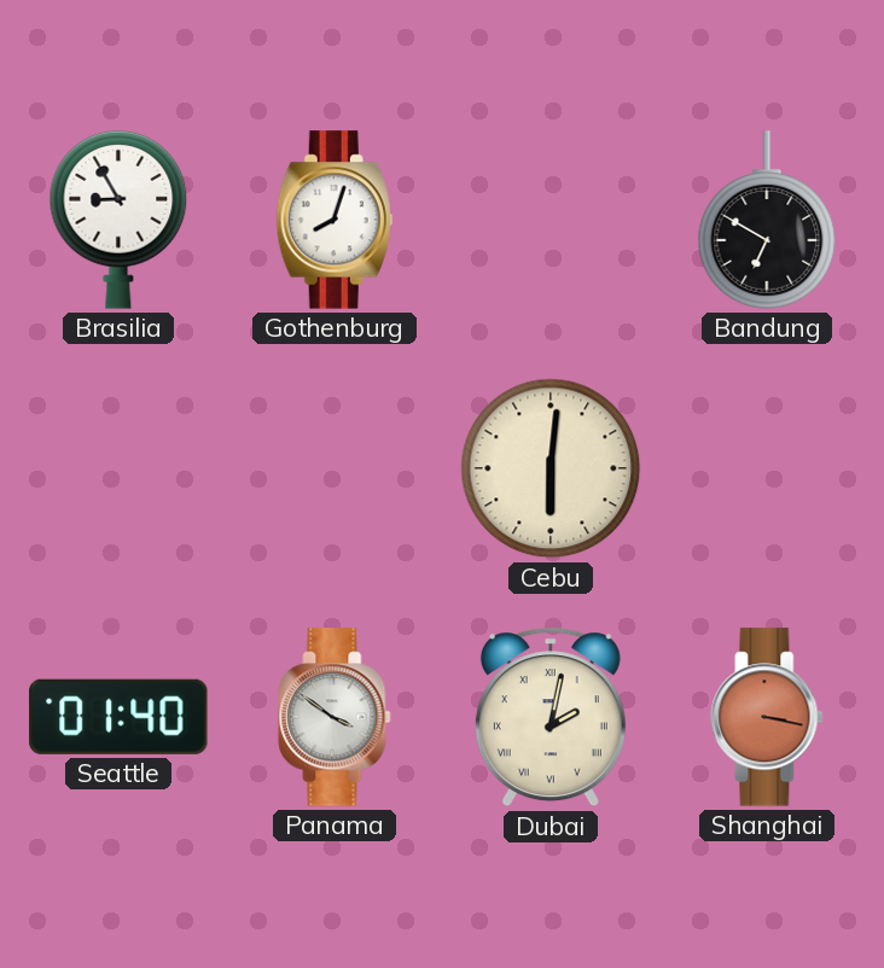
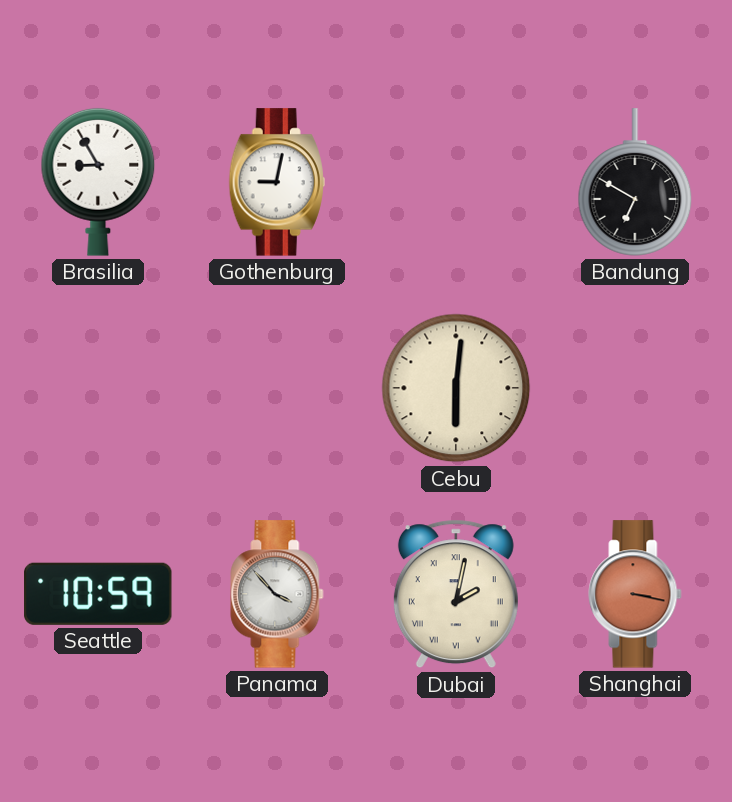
Gothenburg: 8:03 -> 9:02 (277, 182)
Seattle: 01:40 -> 10:59 (98, 594)
Panama: 3:51 -> 3:53 (277, 594)
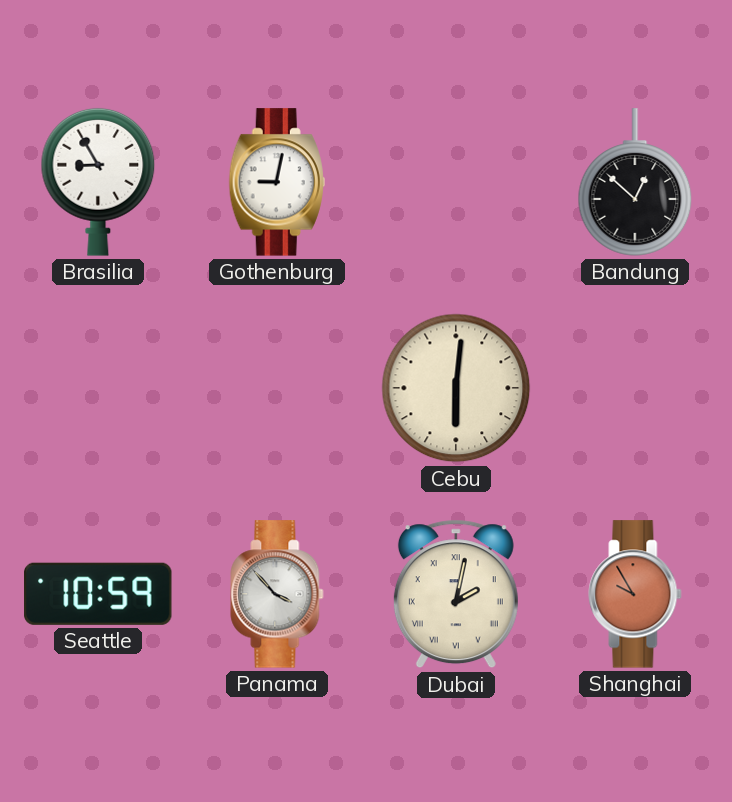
Bandung: 6:50 -> 12:52 (635, 182)
Shanghai: 3:17 -> 9:55 (635, 594)
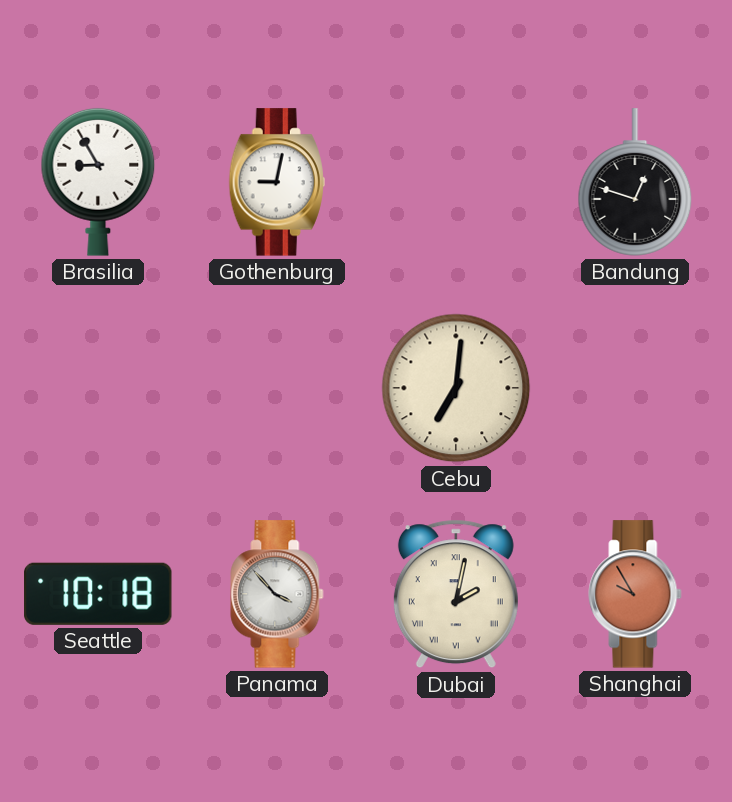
Bandung: 12:52 -> 12:48 (635, 182)
Cebu: 6:01 -> 7:01 (456, 388)
Seattle: 10:59 -> 10:18 (98, 594)
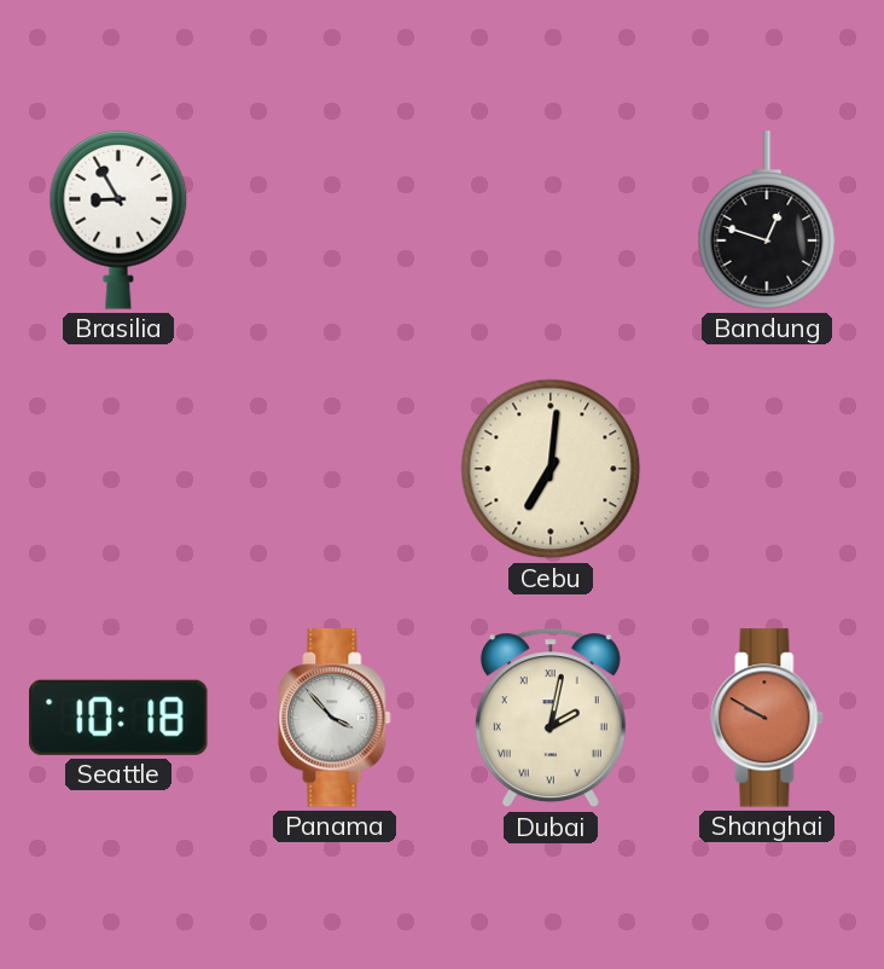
Gothenburg: 9:02 -> none (277, 182)
Shanghai: 9:55 -> 9:50 (767, 718)
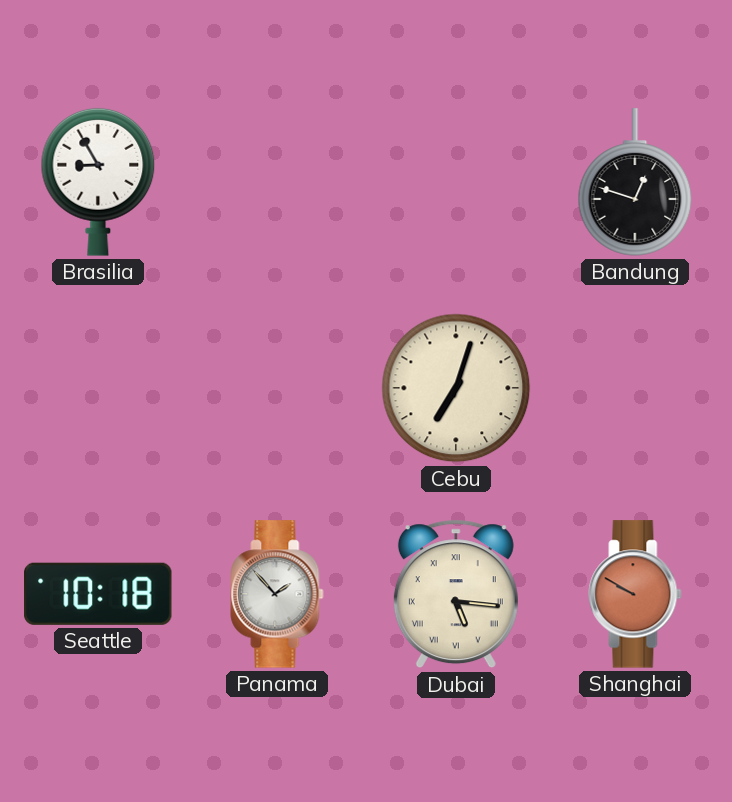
Cebu: 7:01 -> 7:03 (456, 388)
Panama: 3:53 -> 1:53 (277, 594)
Dubai: 2:02 -> 5:16 (456, 594)
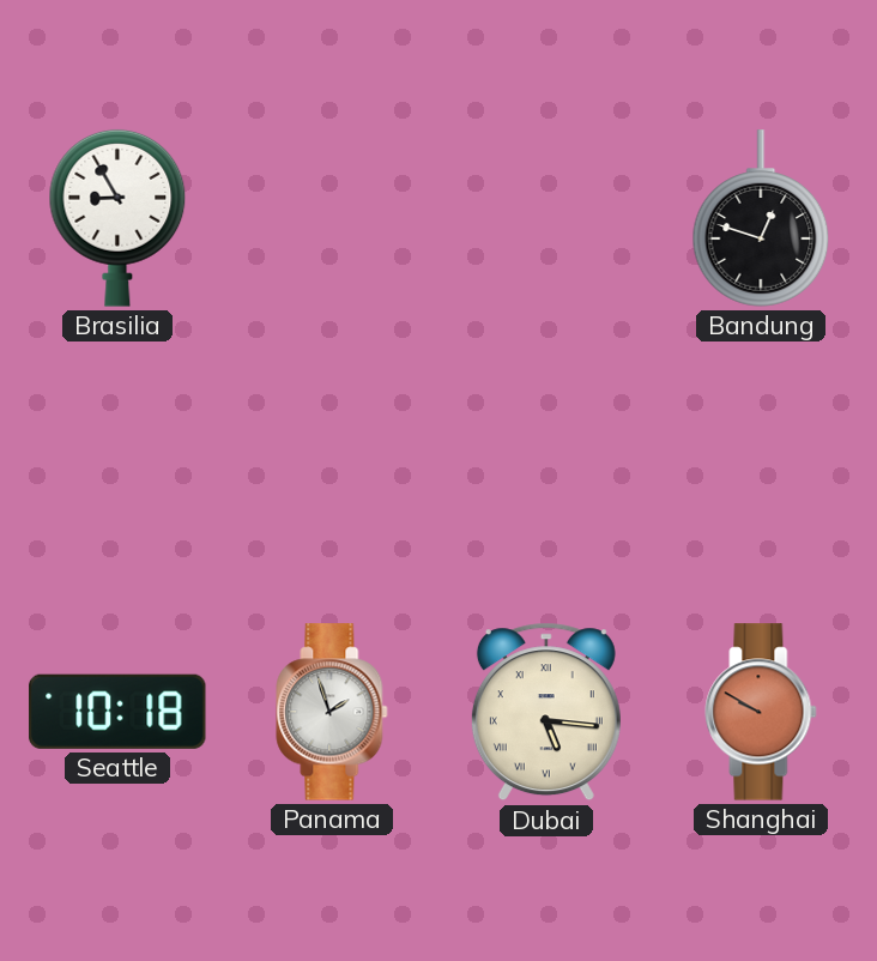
Cebu: 7:03 -> none (456, 388)
Panama: 1:53 -> 1:57 (332, 712)
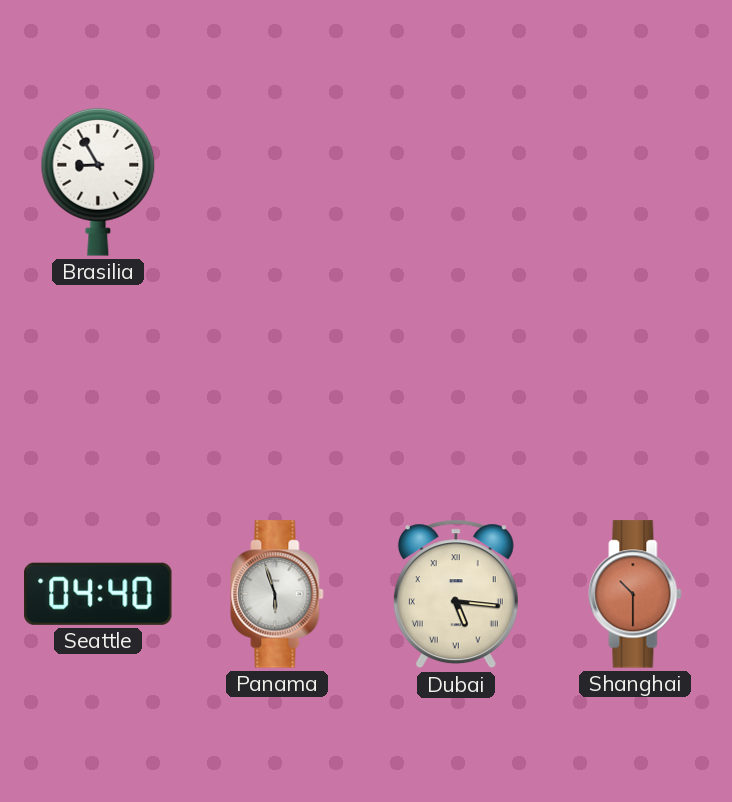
Bandung: 12:48 -> none (761, 218)
Seattle: 10:18 -> 04:40 (98, 594)
Panama: 1:57 -> 5:57 (277, 594)
Shanghai: 9:50 -> 10:30 (635, 594)
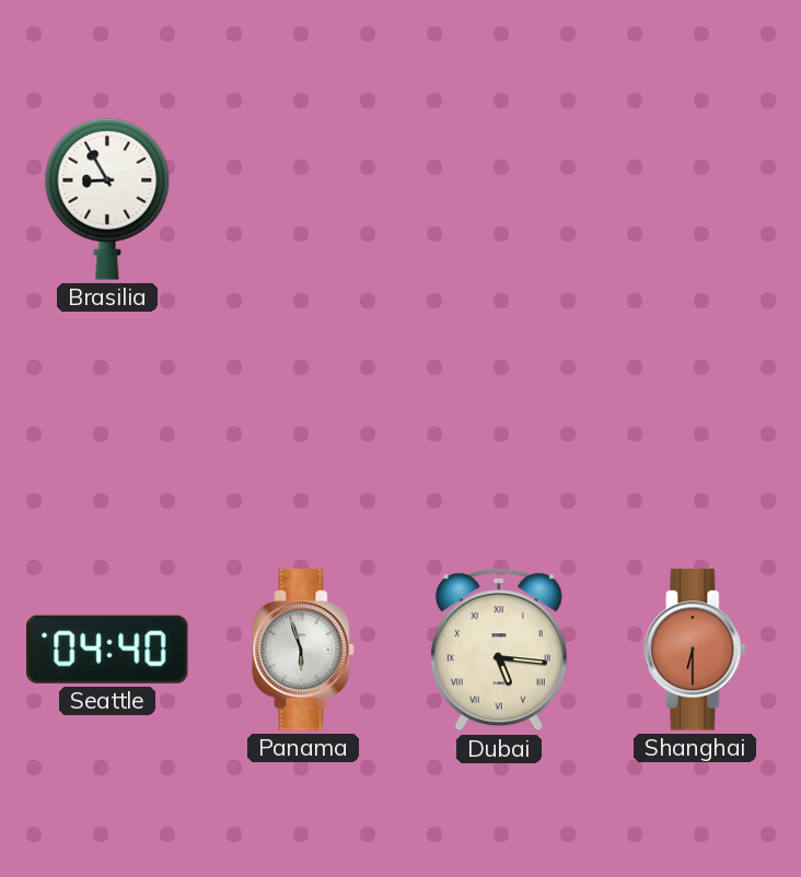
Shanghai: 10:30 -> 6:30 (695, 650)
